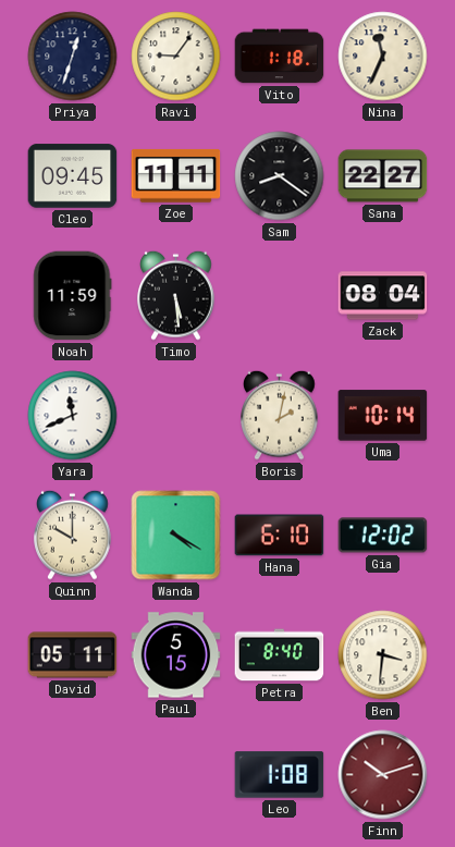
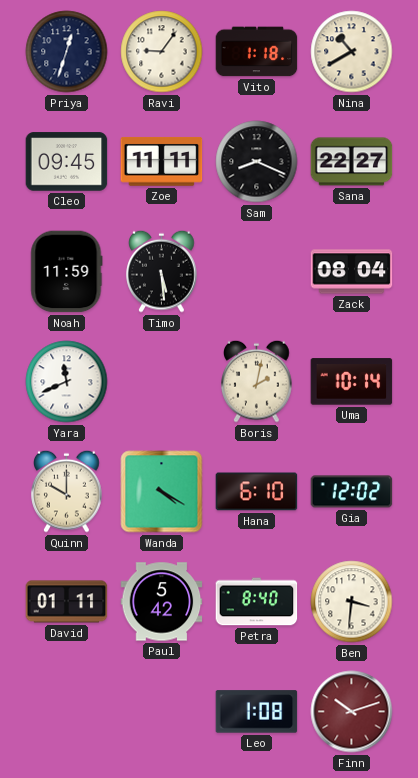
Nina: 11:34 -> 10:40 (352, 52)
Sam: 8:21 -> 8:19 (257, 162)
David: 05:11 -> 01:11 (67, 602)
Paul: 5:15 -> 5:42 (162, 602)
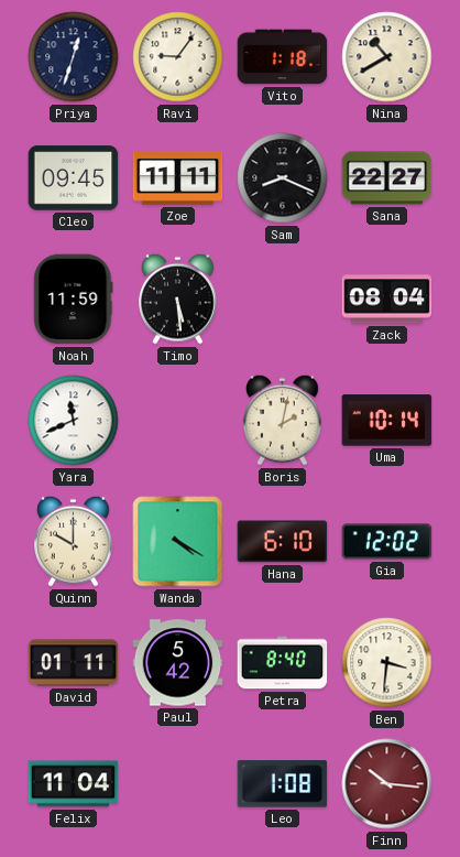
Felix: none -> 11:04 (74, 784)
Finn: 10:12 -> 10:16 (387, 784)
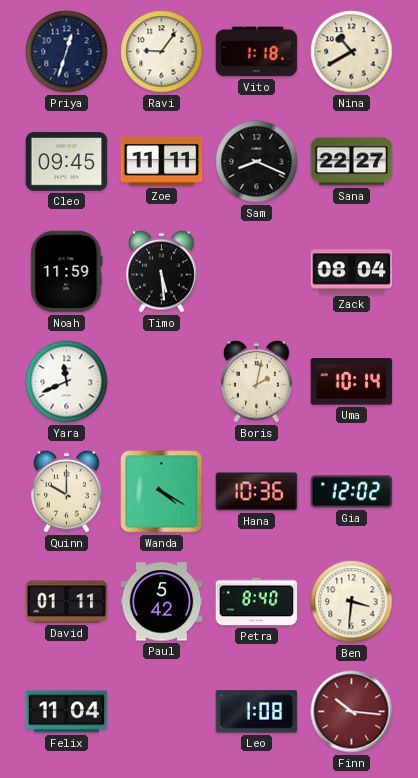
Hana: 6:10 -> 10:36 (257, 492)
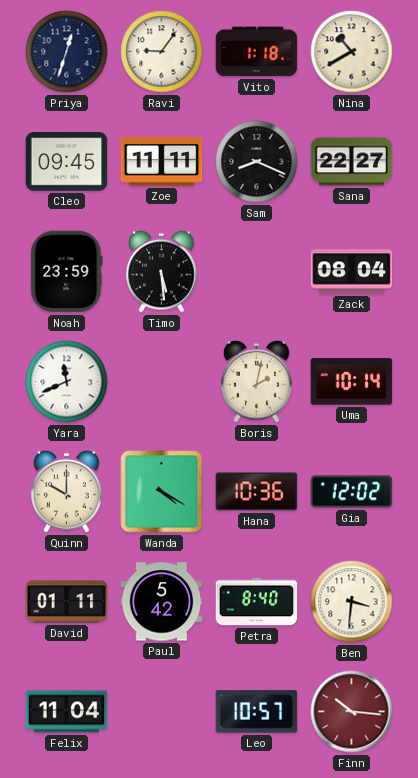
Noah: 11:59 -> 23:59 (67, 272)
Leo: 1:08 -> 10:57 (257, 712)
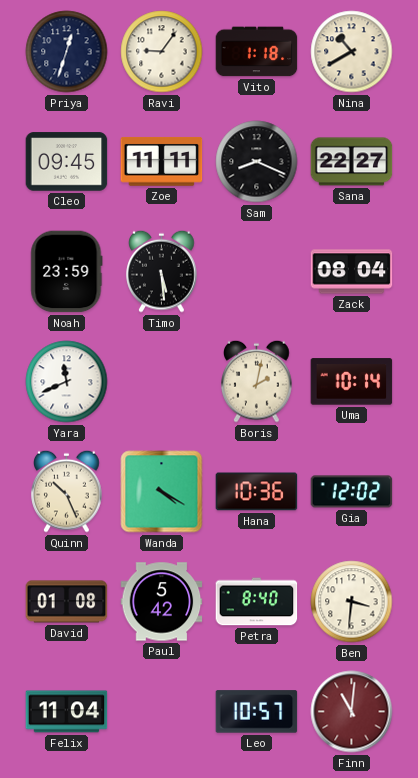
Quinn: 10:00 -> 10:26 (67, 491)
David: 01:11 -> 01:08 (67, 602)
Finn: 10:16 -> 11:01 (352, 712)
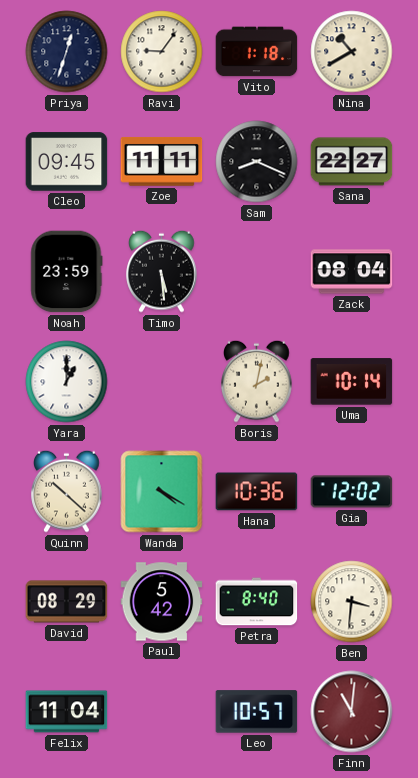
Yara: 11:41 -> 1:00 (67, 382)
Quinn: 10:26 -> 10:22 (67, 491)
David: 01:08 -> 08:29 (67, 602)
